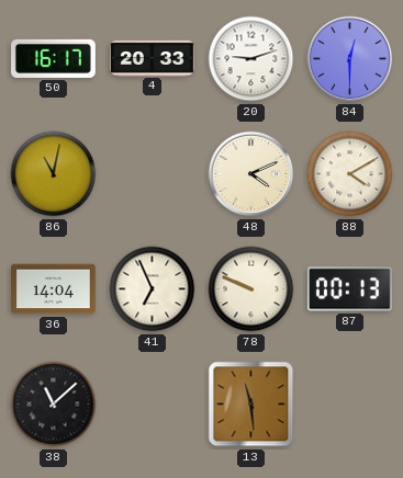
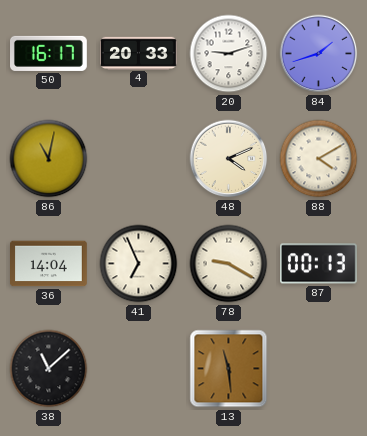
84: 12:30 -> 1:42 (319, 54)
78: 9:49 -> 9:20 (229, 264)
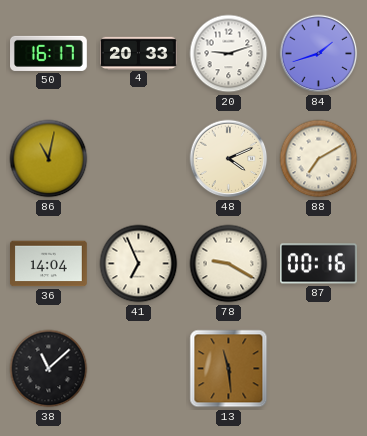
88: 4:10 -> 7:10 (319, 159)
87: 00:13 -> 00:16 (319, 264)
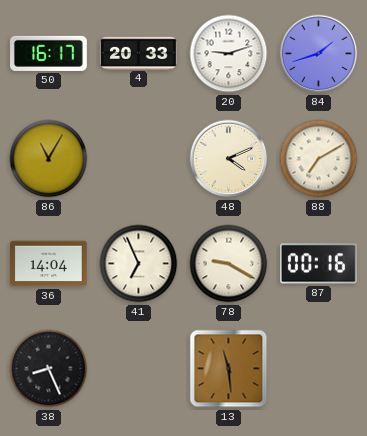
86: 11:02 -> 11:05 (49, 159)
38: 11:08 -> 8:26 (49, 369)
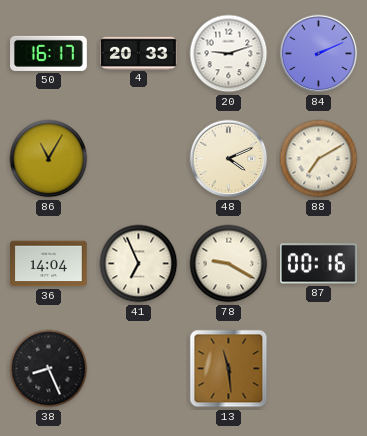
84: 1:42 -> 2:11 (319, 54)
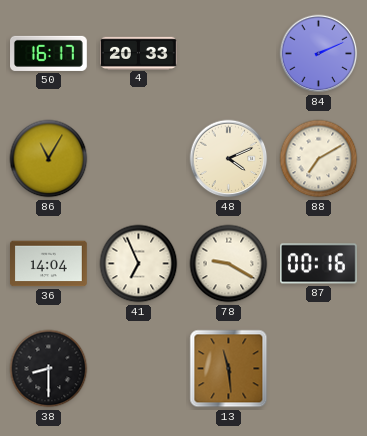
20: 9:12 -> none (229, 54)
38: 8:26 -> 8:30 (49, 369)
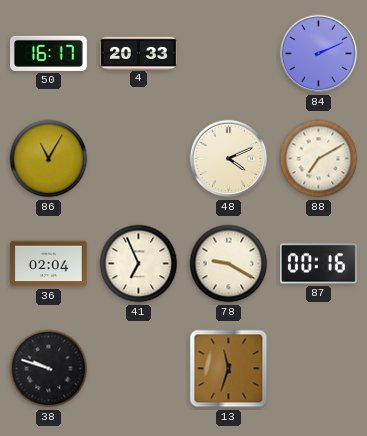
36: 14:04 -> 02:04 (49, 264)
38: 8:30 -> 9:48 (49, 369)
13: 11:29 -> 11:33 (229, 369)
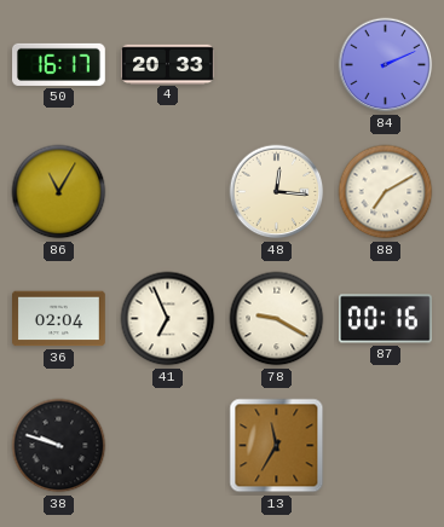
48: 4:11 -> 12:16 (277, 192)
13: 11:33 -> 11:35 (277, 446)
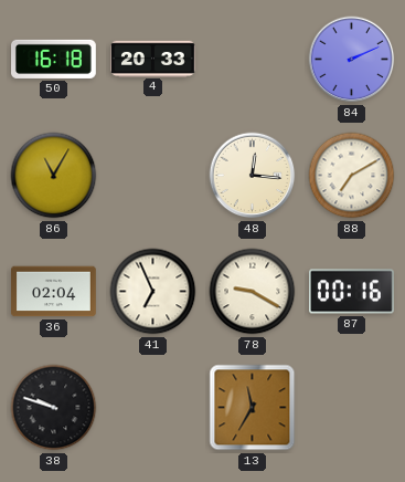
50: 16:17 -> 16:18 (54, 59)
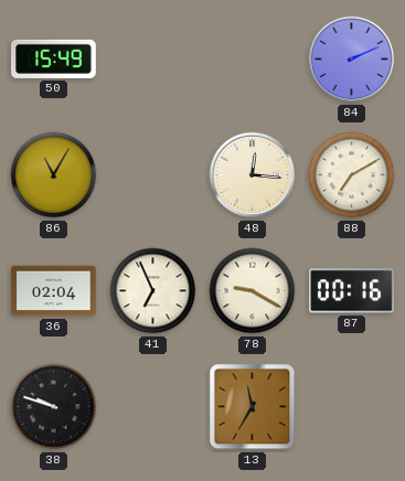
50: 16:18 -> 15:49 (54, 58)
4: 20:33 -> none (153, 59)
